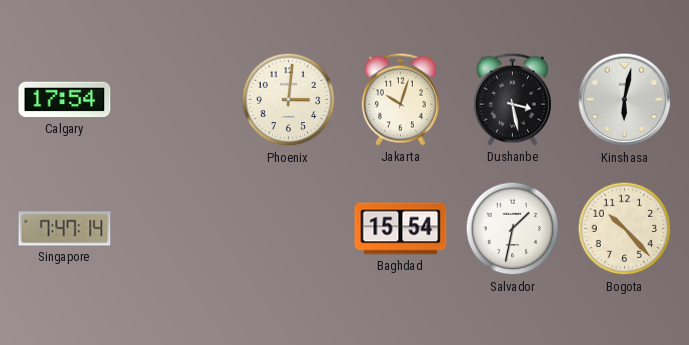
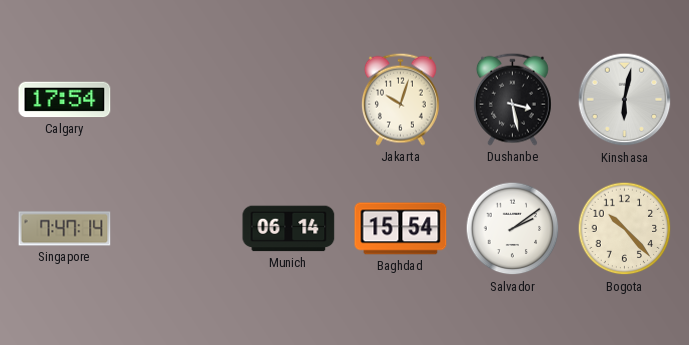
Phoenix: 3:01 -> none (289, 100)
Munich: none -> 06:14 (289, 229)
Salvador: 1:32 -> 2:09 (513, 229)
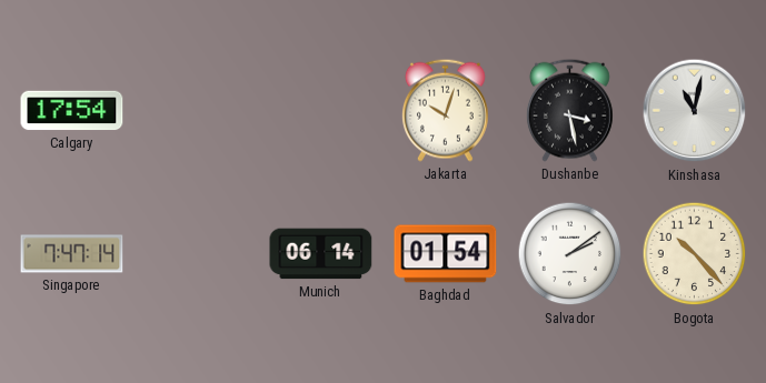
Kinshasa: 6:02 -> 11:02 (695, 111)
Baghdad: 15:54 -> 01:54 (446, 254)
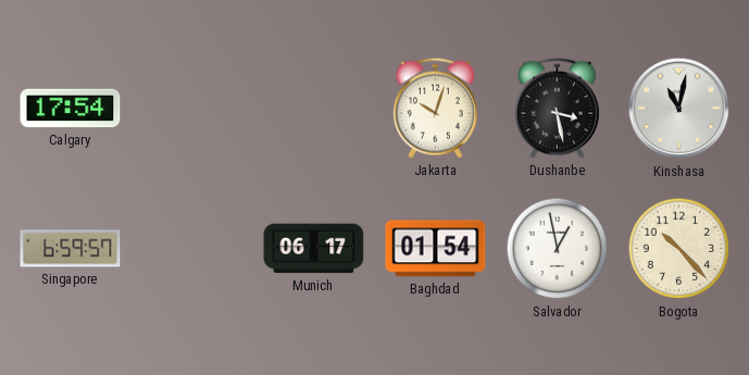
Singapore: 7:47 -> 6:59 (71, 249)
Munich: 06:14 -> 06:17 (314, 249)
Salvador: 2:09 -> 12:58 (558, 249)
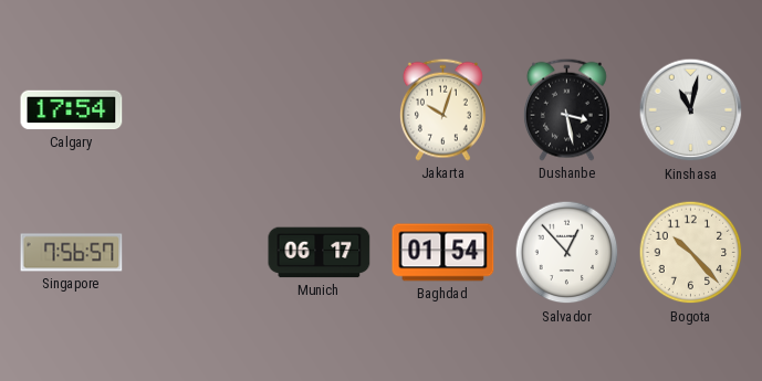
Singapore: 6:59 -> 7:56 (72, 253)
Salvador: 12:58 -> 12:53 (567, 253)
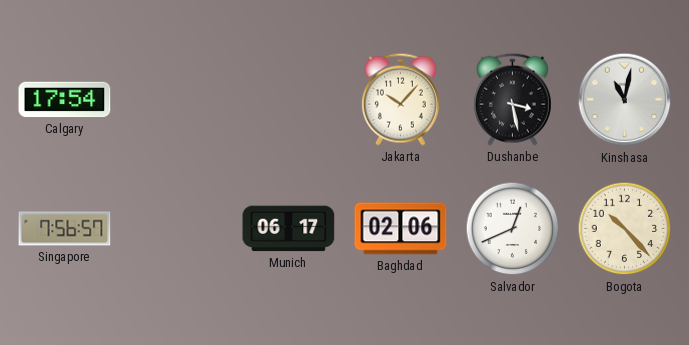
Jakarta: 10:03 -> 10:07 (400, 99)
Baghdad: 01:54 -> 02:06 (401, 229)
Salvador: 12:53 -> 12:41 (513, 229)
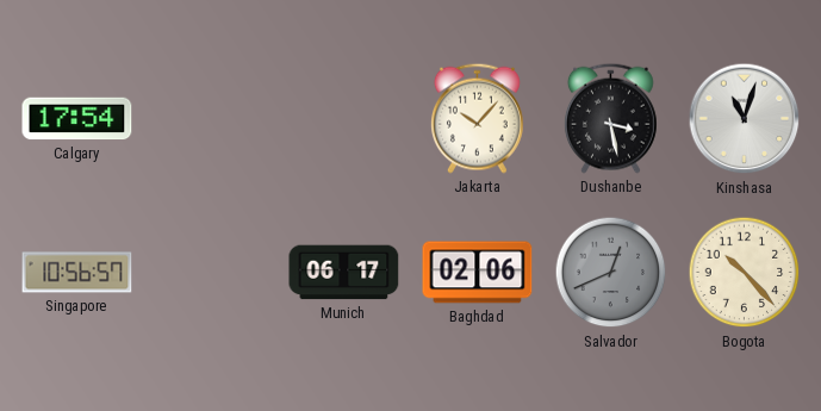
Kinshasa: 11:02 -> 11:03 (745, 119)
Singapore: 7:56 -> 10:56 (77, 273)
Salvador dial: white -> grey (611, 273)
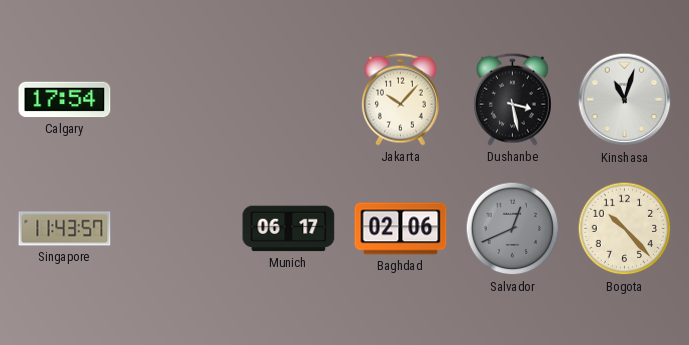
Singapore: 10:56 -> 11:43 (65, 229)
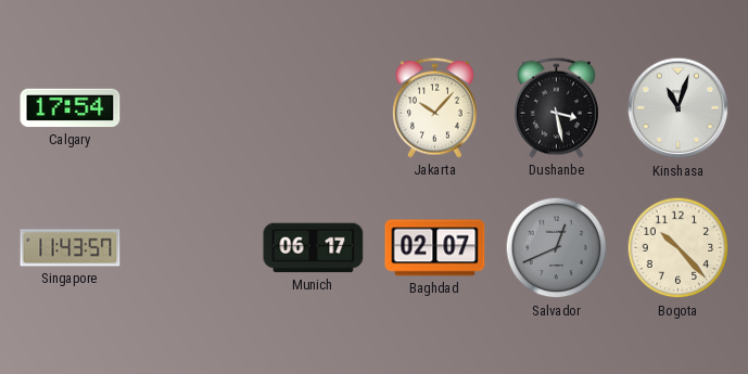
Baghdad: 02:06 -> 02:07 (435, 248)
